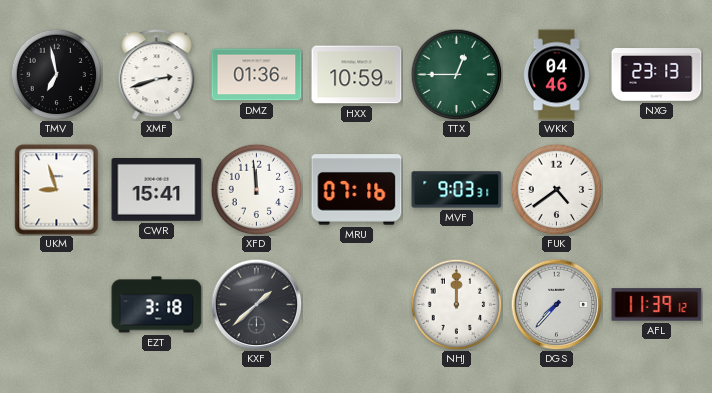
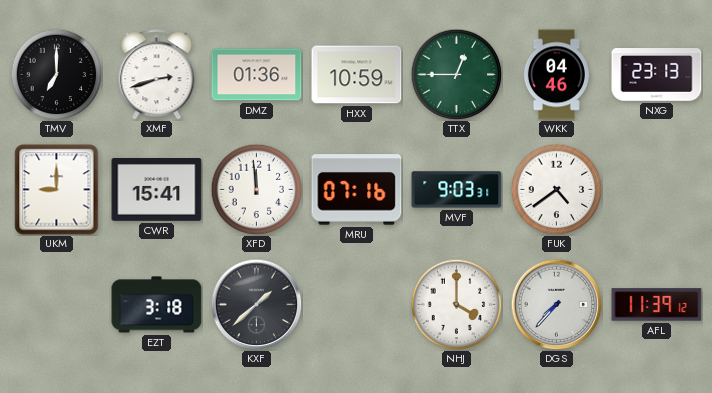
TMV: 6:58 -> 7:00 (56, 74)
UKM: 8:57 -> 9:00 (57, 190)
NHJ: 12:00 -> 4:00 (456, 304)
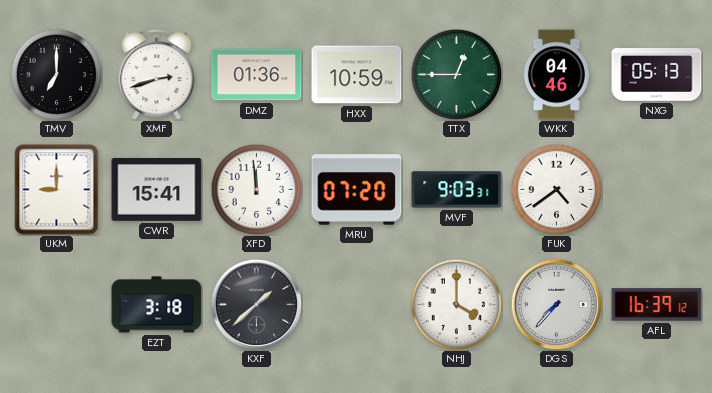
NXG: 23:13 -> 05:13 (657, 75)
MRU: 07:16 -> 07:20 (357, 190)
AFL: 11:39 -> 16:39 (657, 305)
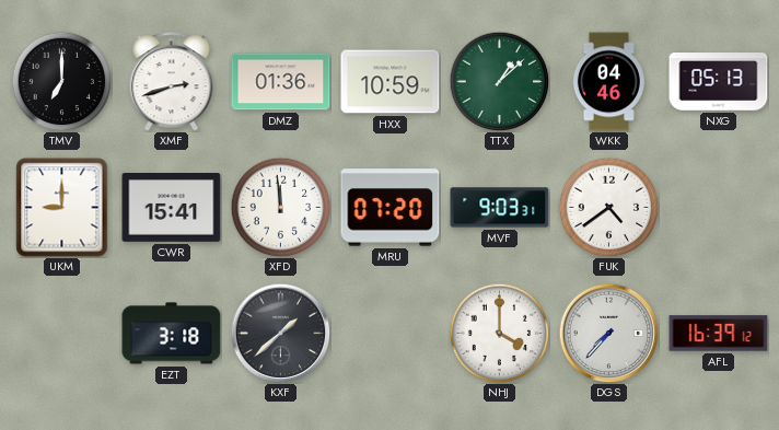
TTX: 12:45 -> 1:08 (499, 81)
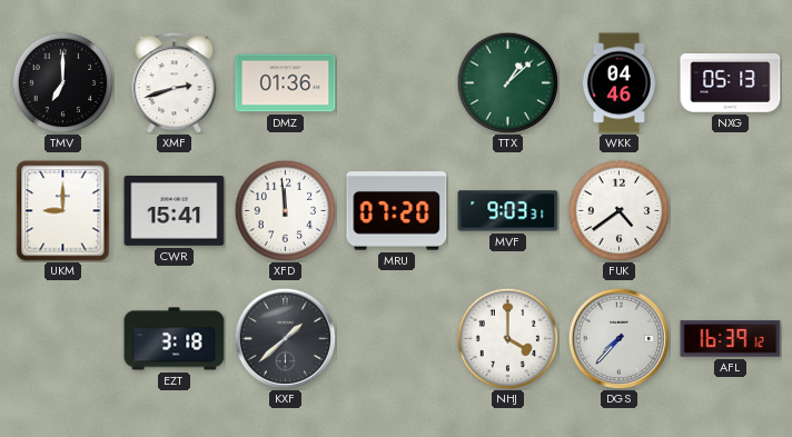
HXX: 10:59 -> none (391, 82)
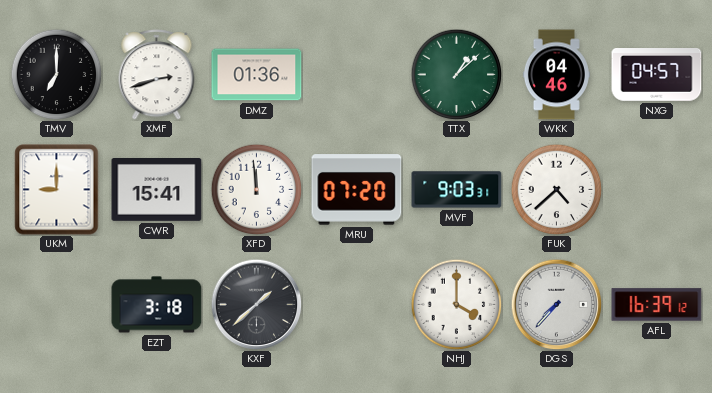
NXG: 05:13 -> 04:57 (657, 75)
FUK: 4:39 -> 4:38 (556, 189)
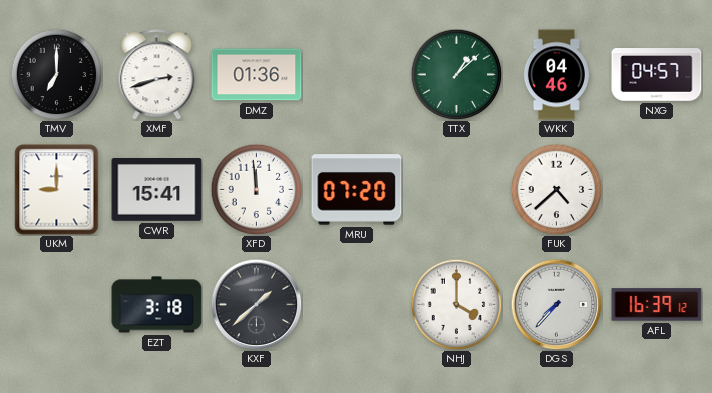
MVF: 9:03 -> none (457, 190)
